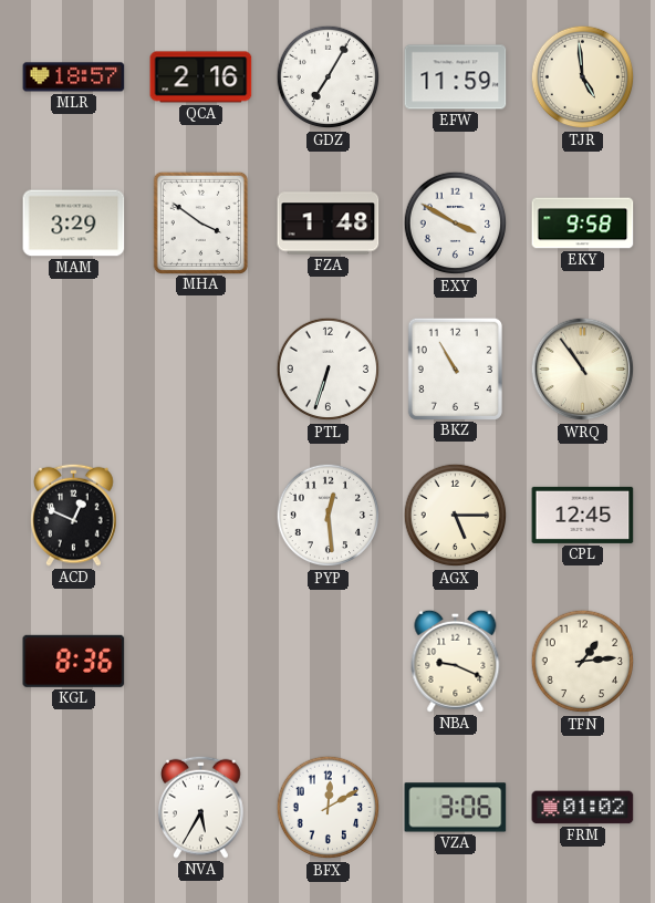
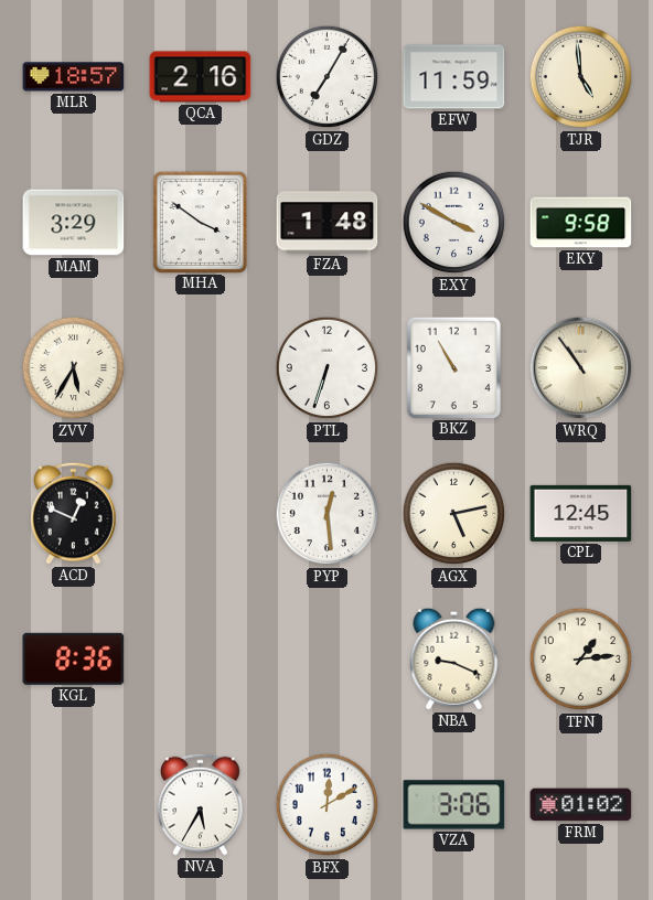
ZVV: none -> 5:35 (74, 368)
AGX: 5:15 -> 5:13 (454, 514)
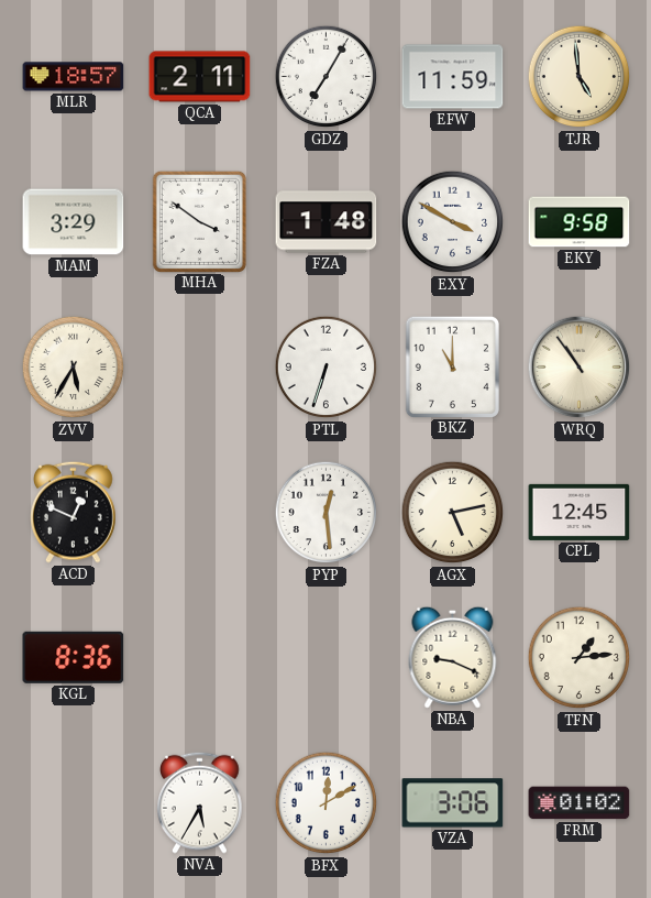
QCA: 2:16 -> 2:11 (200, 77)
BKZ: 10:55 -> 11:00 (452, 366)
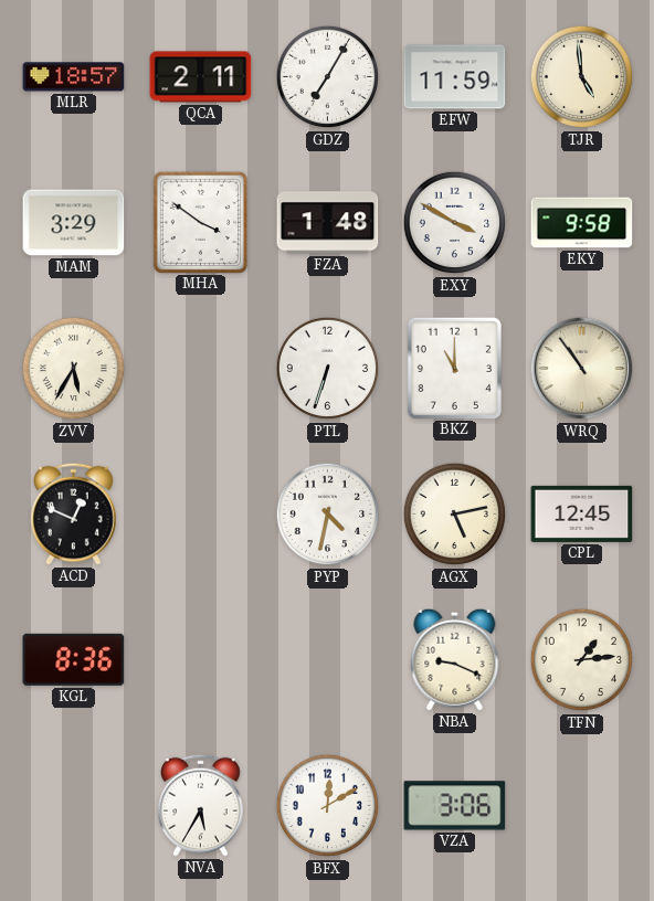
PYP: 12:29 -> 4:32 (328, 515)
FRM: 01:02 -> none (580, 803)
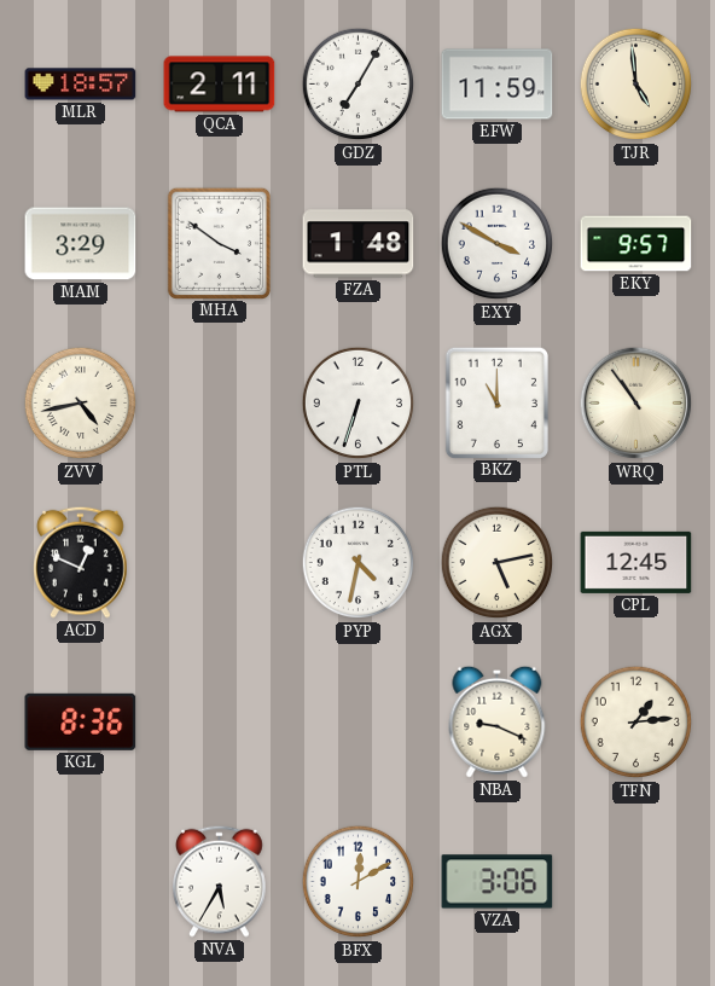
EKY: 9:58 -> 9:57 (636, 244)
ZVV: 5:35 -> 4:43 (81, 404)
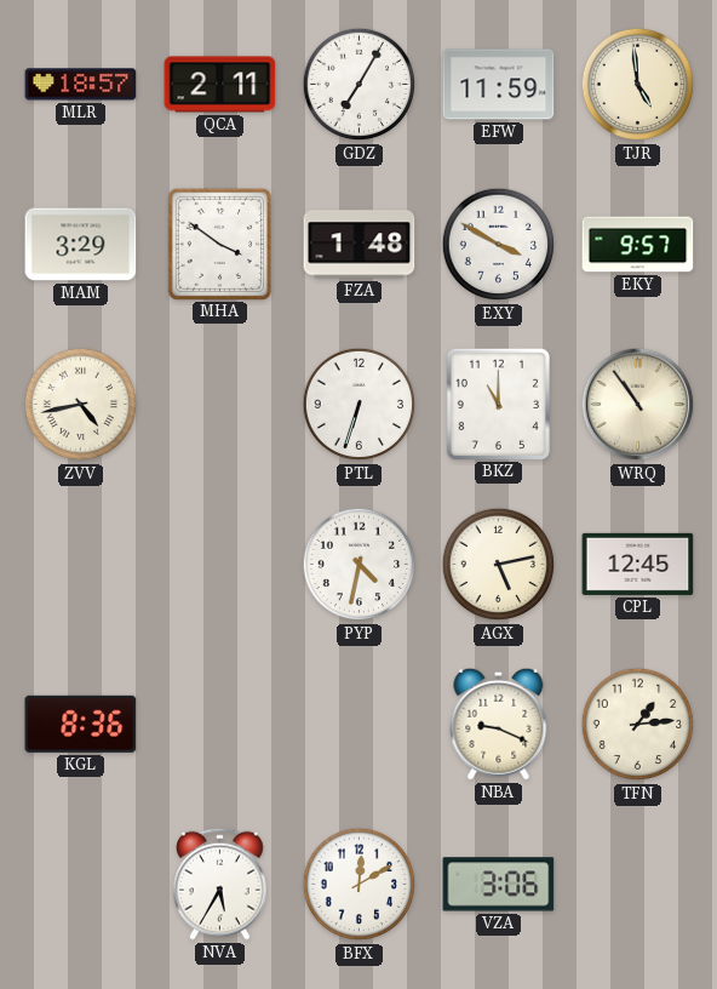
ACD: 12:49 -> none (81, 562)
